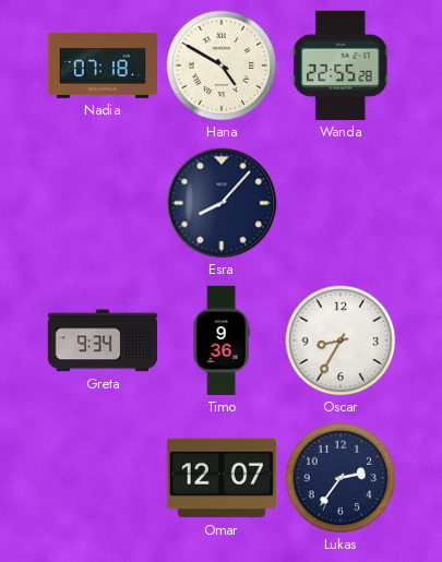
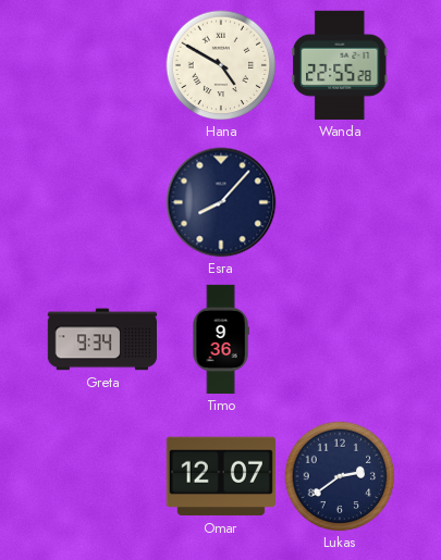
Nadia: 07:18 -> none (103, 65)
Oscar: 8:35 -> none (341, 340)
Lukas: 2:36 -> 2:39 (340, 476)
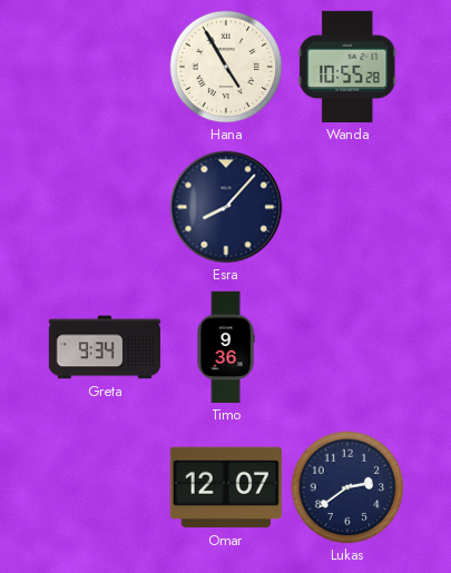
Hana: 4:50 -> 4:55 (226, 67)
Wanda: 22:55 -> 10:55 (347, 67)
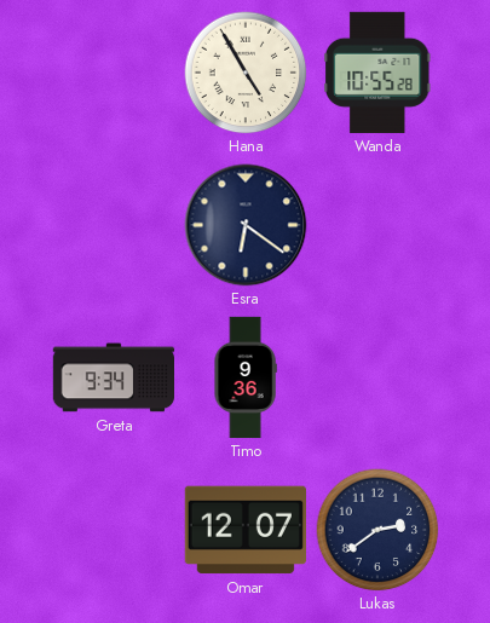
Esra: 8:07 -> 6:21 (246, 225)
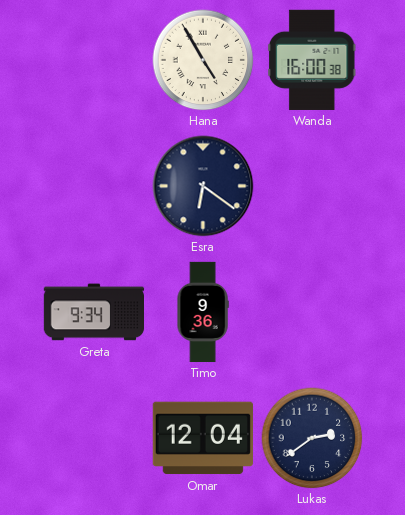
Wanda: 10:55 -> 16:00 (312, 60)
Omar: 12:07 -> 12:04 (203, 438)
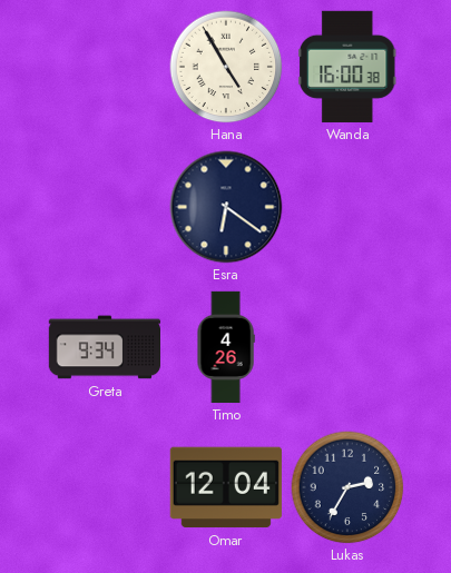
Timo: 9:36 -> 4:26 (226, 347)
Lukas: 2:39 -> 2:35 (347, 487)
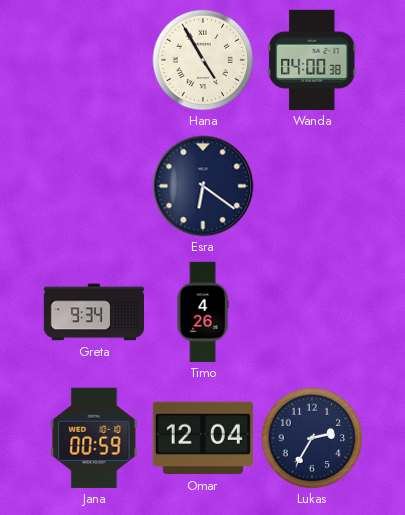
Wanda: 16:00 -> 04:00 (312, 60)
Jana: none -> 00:59 (94, 438)
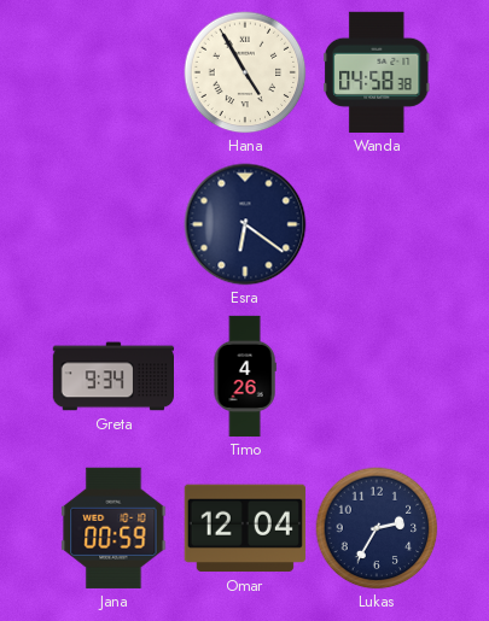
Wanda: 04:00 -> 04:58 (377, 72)
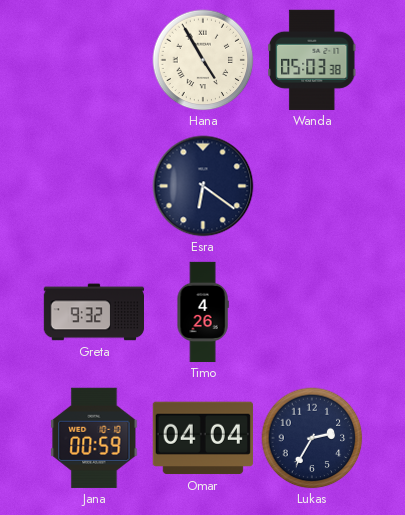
Wanda: 04:58 -> 05:03 (312, 60)
Greta: 9:34 -> 9:32 (93, 312)
Omar: 12:04 -> 04:04 (203, 438)
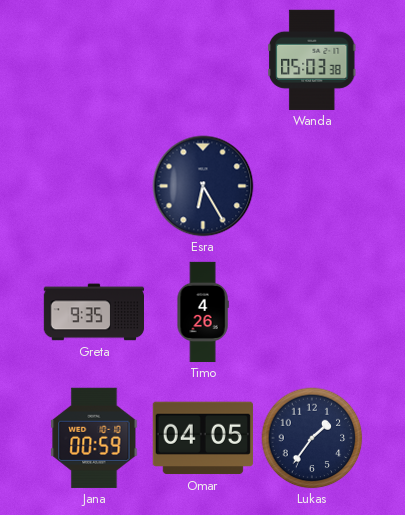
Hana: 4:55 -> none (203, 60)
Esra: 6:21 -> 6:25 (203, 186)
Greta: 9:32 -> 9:35 (93, 312)
Omar: 04:04 -> 04:05 (203, 438)
Lukas: 2:35 -> 1:36 (312, 438)
